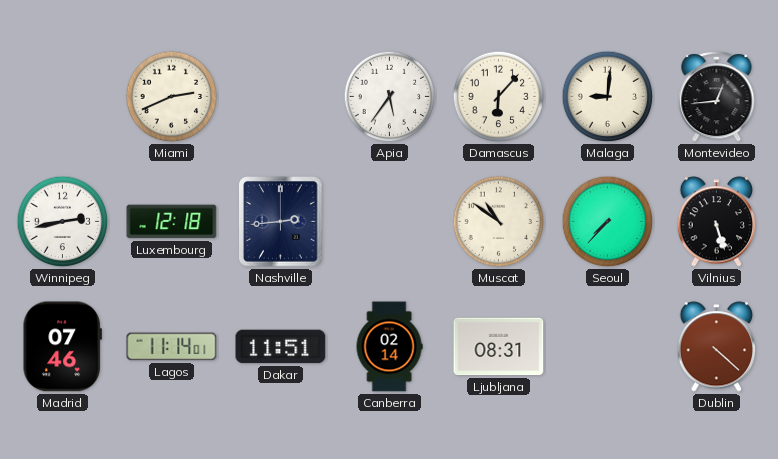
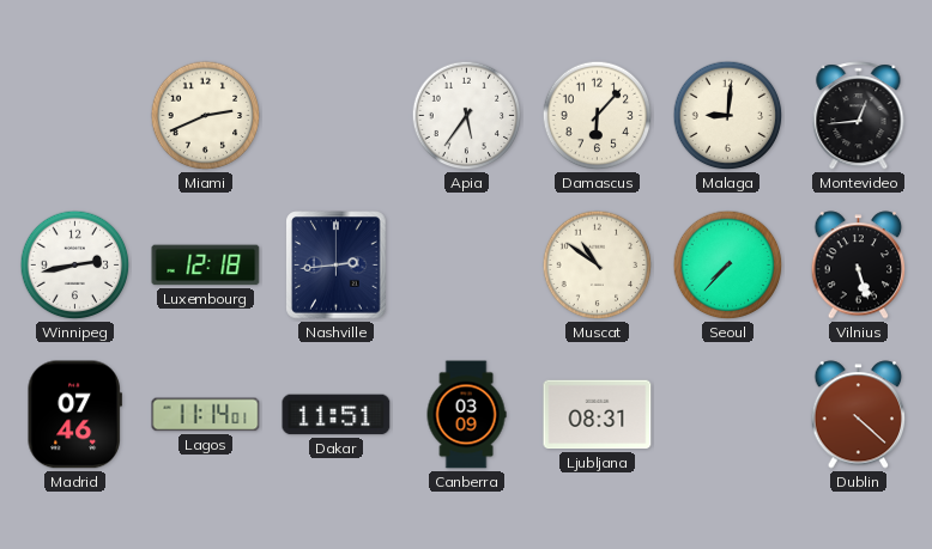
Canberra: 02:14 -> 03:09 (466, 415)
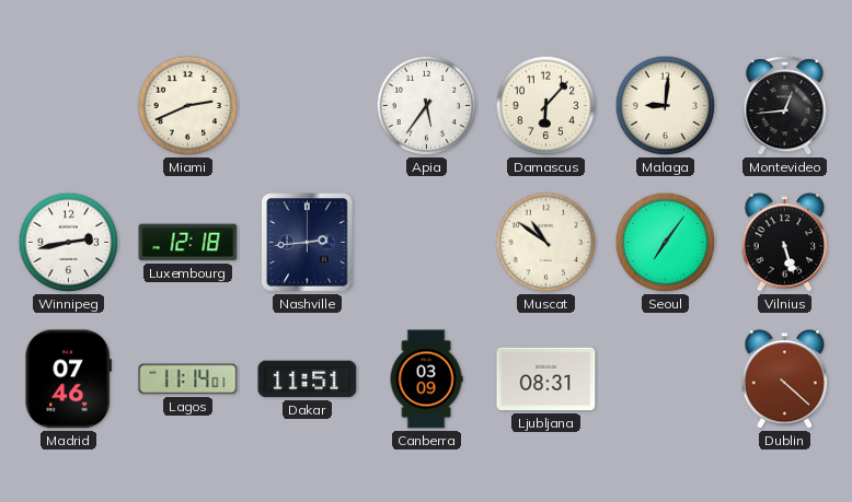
Seoul: 7:37 -> 7:06 (666, 243)
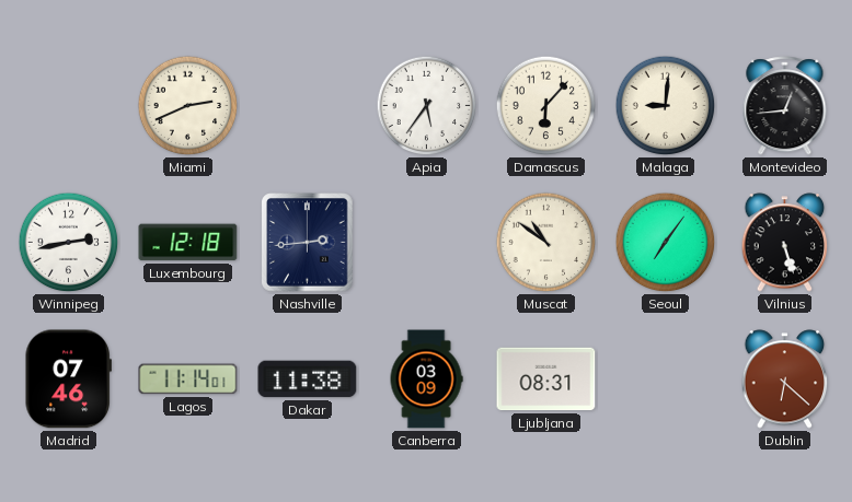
Dakar: 11:51 -> 11:38 (308, 380)
Dublin: 4:22 -> 6:22 (785, 380)
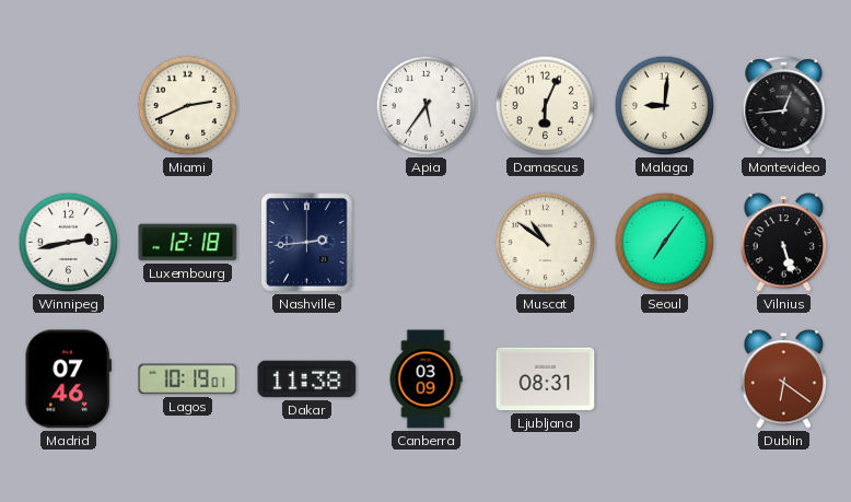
Damascus: 6:07 -> 6:04 (546, 106)
Lagos: 11:14 -> 10:19 (188, 380)
Dublin: 6:22 -> 6:21 (784, 380)
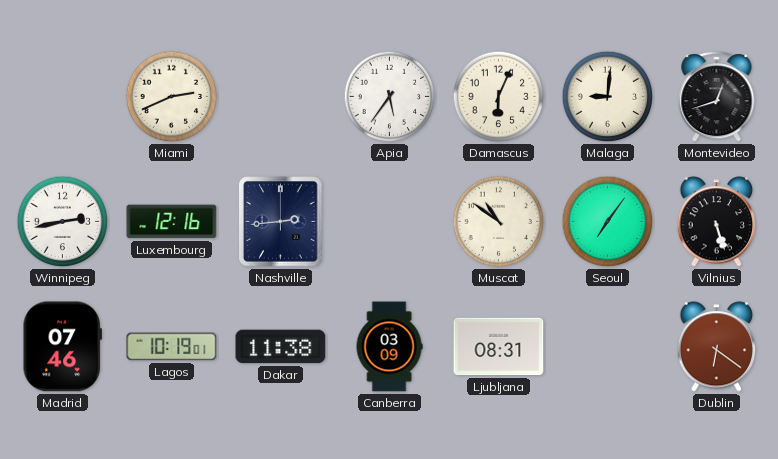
Montevideo: 12:44 -> 12:42 (717, 97)
Luxembourg: 12:18 -> 12:16 (172, 222)
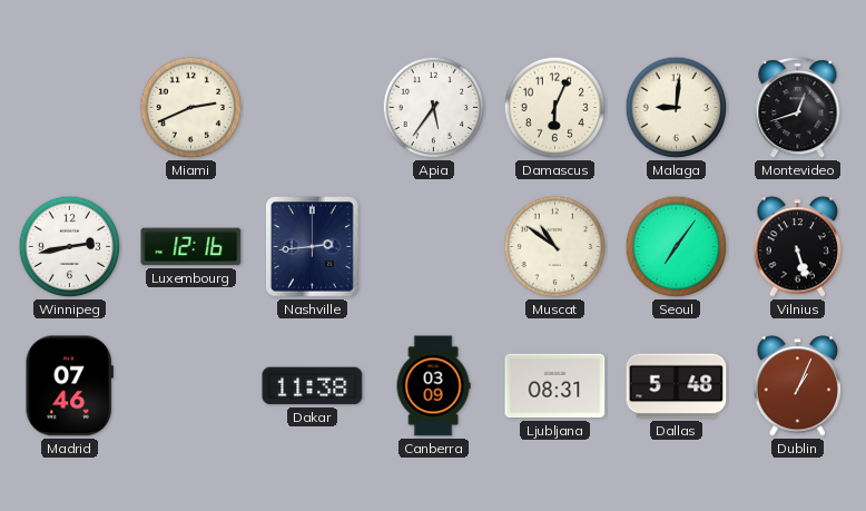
Lagos: 10:19 -> none (172, 347)
Dallas: none -> 5:48 (677, 386)
Dublin: 6:21 -> 1:04 (798, 386)
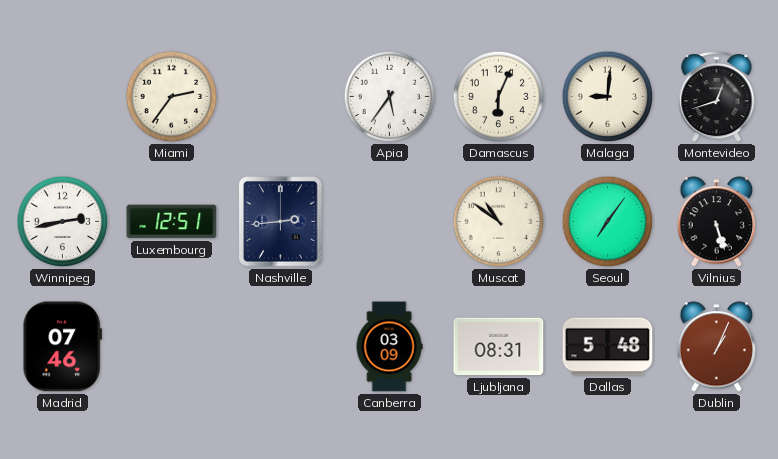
Miami: 2:41 -> 2:36 (172, 97)
Luxembourg: 12:16 -> 12:51 (172, 222)
Dakar: 11:38 -> none (313, 386)
